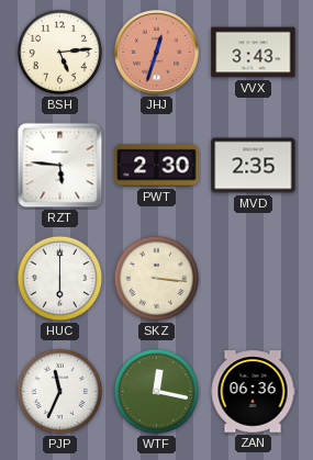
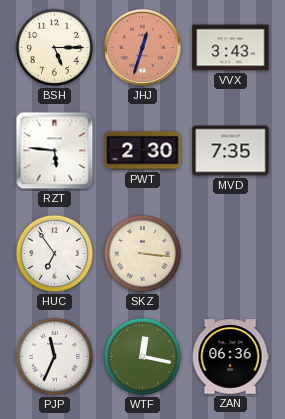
BSH: 5:14 -> 5:15 (55, 48)
MVD: 2:35 -> 7:35 (231, 151)
HUC: 6:00 -> 6:54 (55, 254)
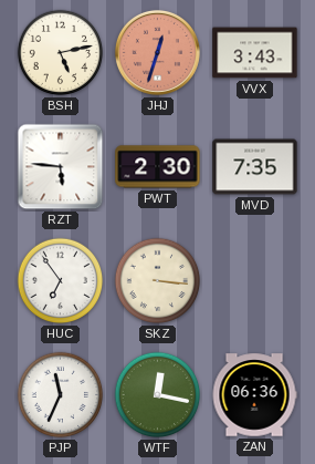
BSH: 5:15 -> 5:13 (61, 53)
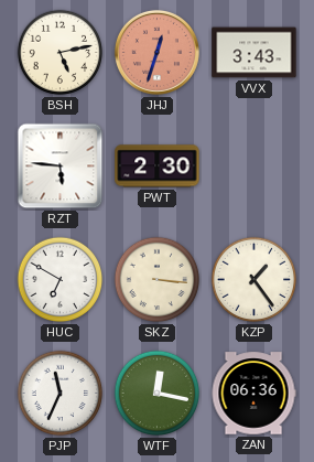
MVD: 7:35 -> none (255, 167)
HUC: 6:54 -> 6:50 (61, 280)
KZP: none -> 1:24 (255, 280)
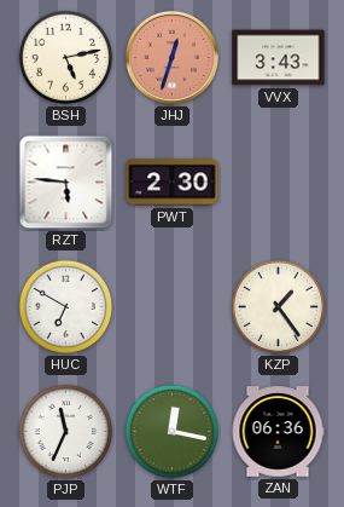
SKZ: 3:16 -> none (158, 280)
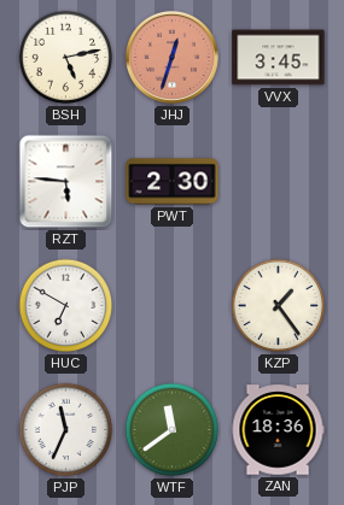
VVX: 3:43 -> 3:45 (279, 58)
WTF: 12:17 -> 11:39 (173, 430)
ZAN: 06:36 -> 18:36 (278, 430)
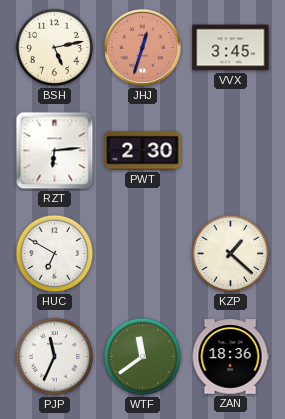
RZT: 5:46 -> 6:14 (55, 151)
KZP: 1:24 -> 1:22 (231, 254)
